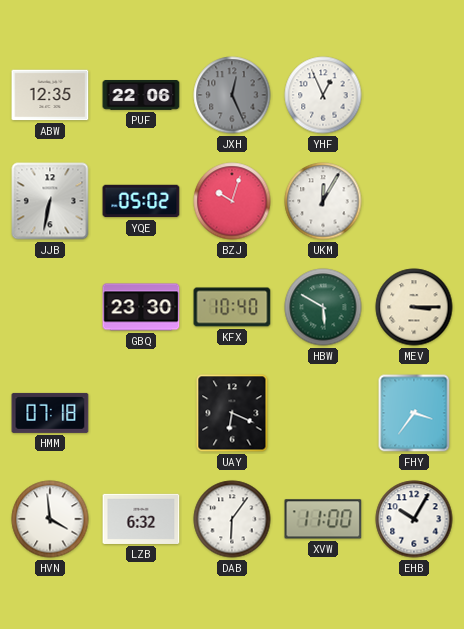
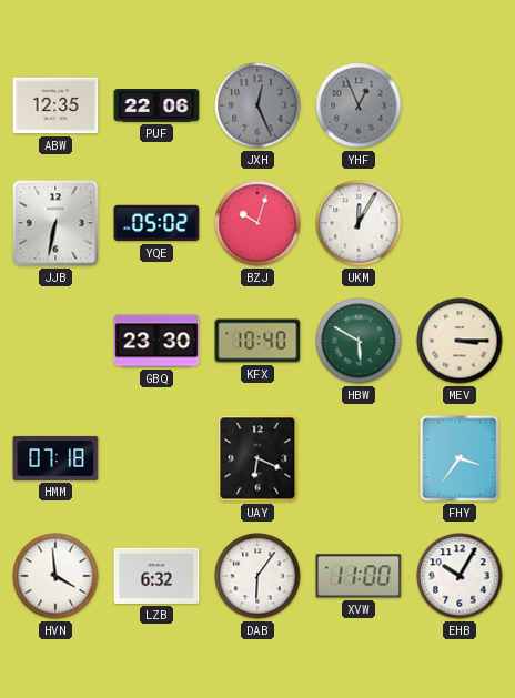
YHF dial: white -> grey (359, 105)
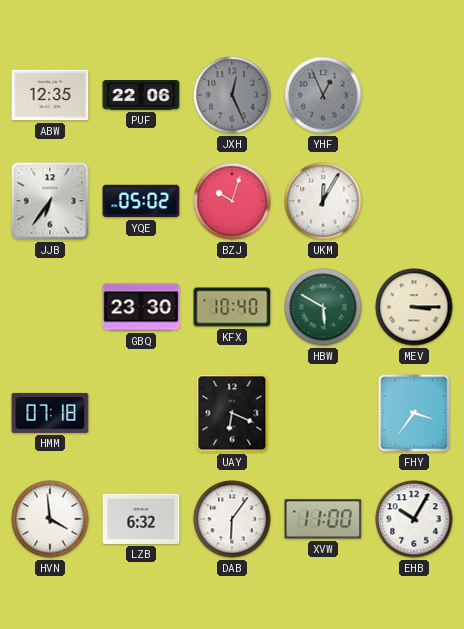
JJB: 6:32 -> 6:36 (50, 201)
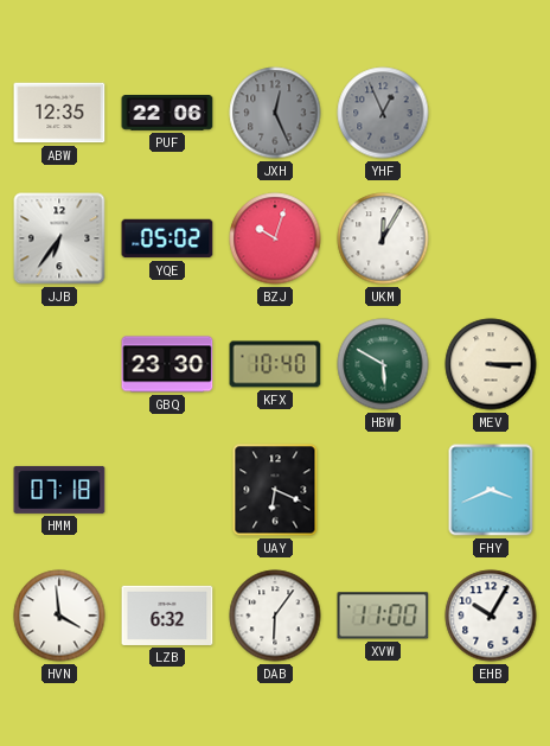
FHY: 3:36 -> 3:41 (491, 490)
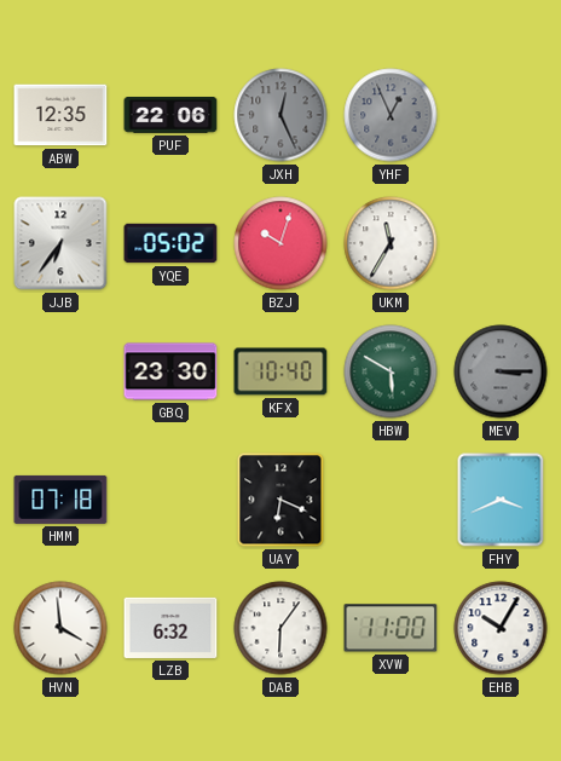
UKM: 12:05 -> 11:35 (391, 243)
MEV dial: cream -> grey (501, 371)
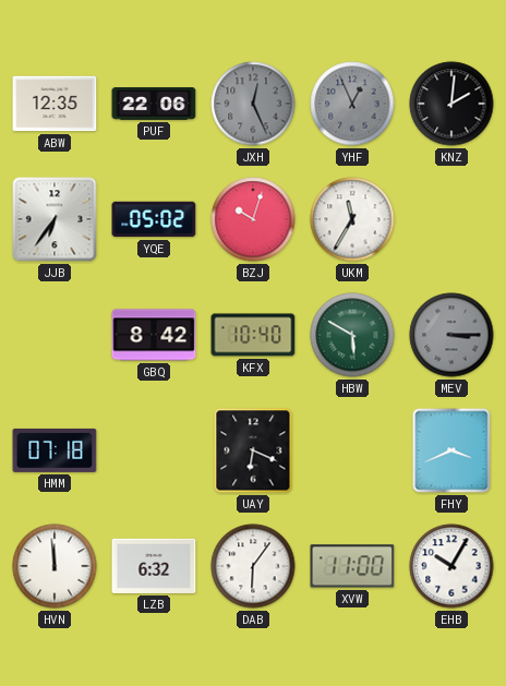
KNZ: none -> 2:01 (451, 104)
GBQ: 23:30 -> 8:42 (154, 335)
HVN: 3:59 -> 11:59 (55, 566)
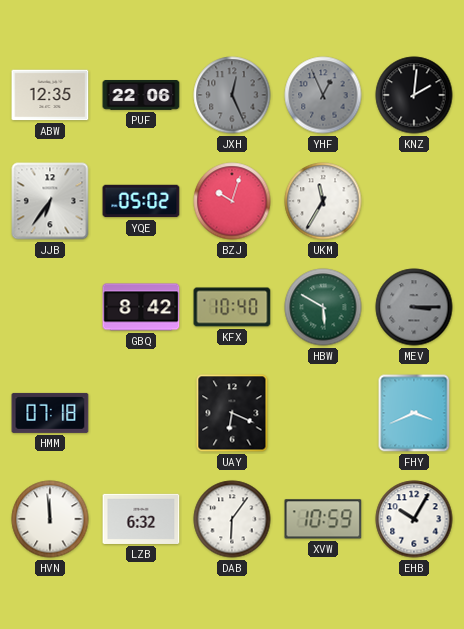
XVW: 11:00 -> 10:59 (323, 519)
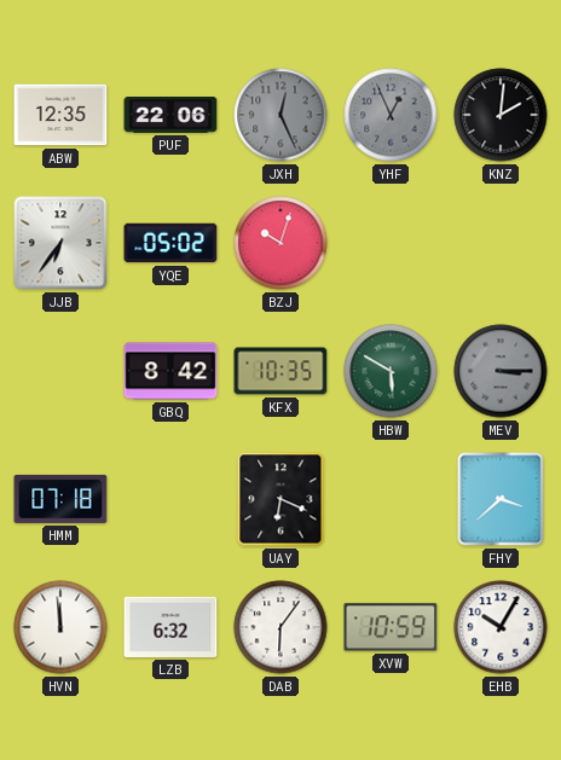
UKM: 11:35 -> none (323, 201)
KFX: 10:40 -> 10:35 (280, 371)
FHY: 3:41 -> 3:38 (501, 499)
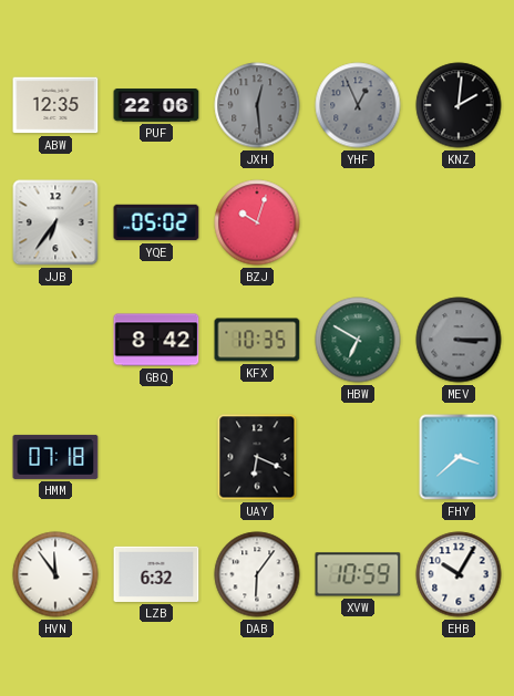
JXH: 12:26 -> 12:29 (257, 105)
HBW: 5:50 -> 6:50 (358, 340)
HVN: 11:59 -> 11:54 (55, 574)
